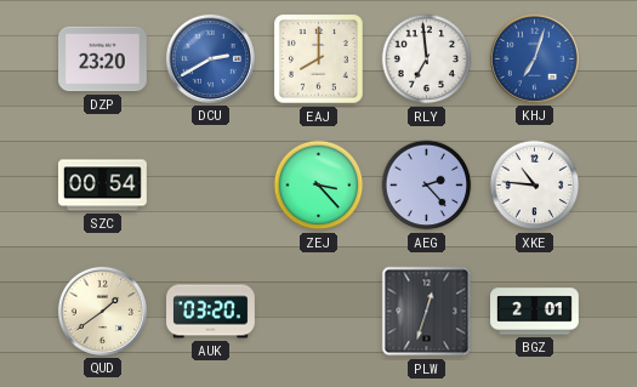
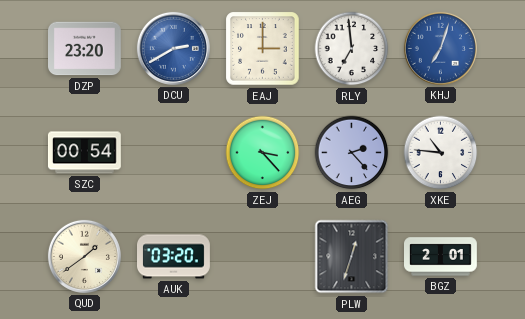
EAJ: 8:00 -> 3:00 (263, 49)
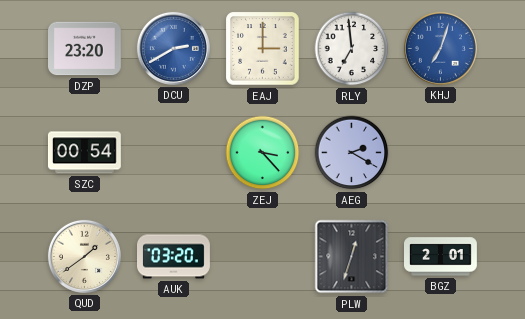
AEG: 2:23 -> 2:20 (352, 153)
XKE: 10:46 -> none (441, 153)
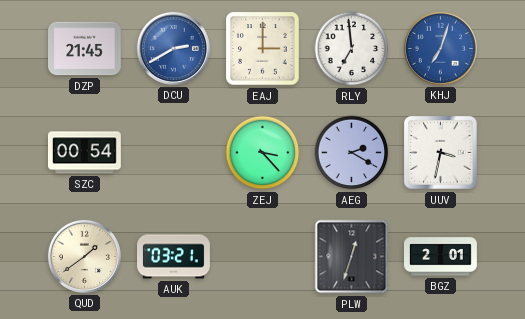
DZP: 23:20 -> 21:45 (85, 49)
UUV: none -> 3:32 (441, 153)
AUK: 03:20 -> 03:21 (174, 257)
